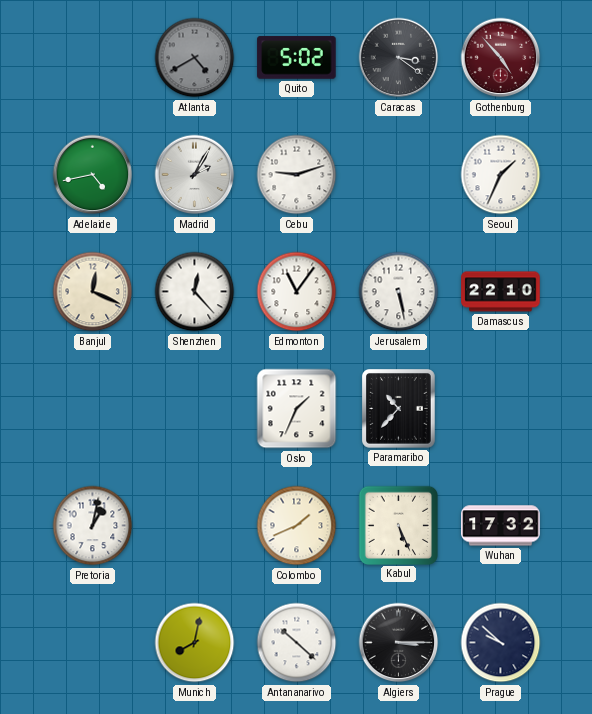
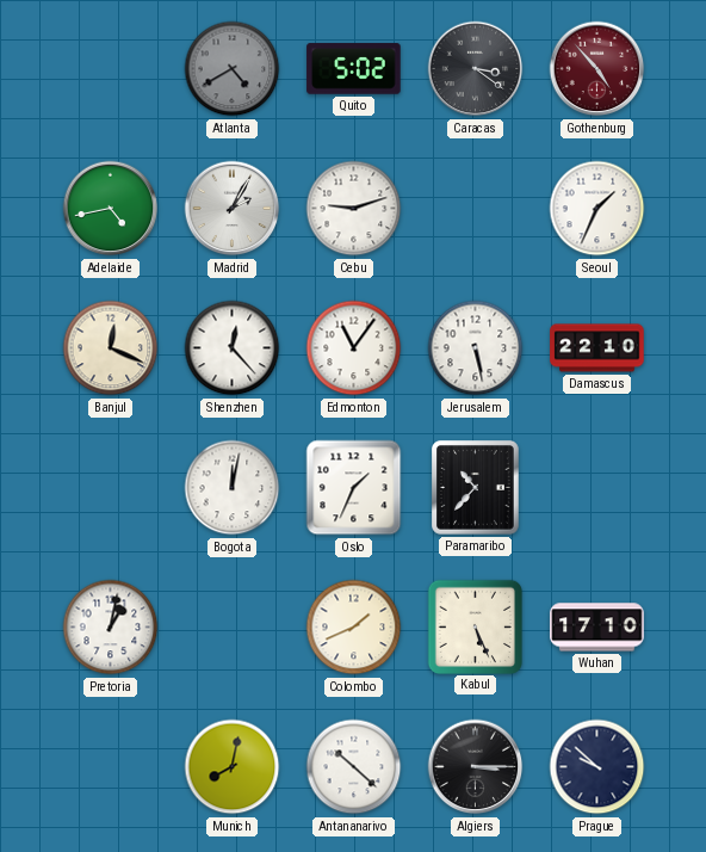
Bogota: none -> 12:02 (233, 488)
Wuhan: 17:32 -> 17:10 (597, 628)
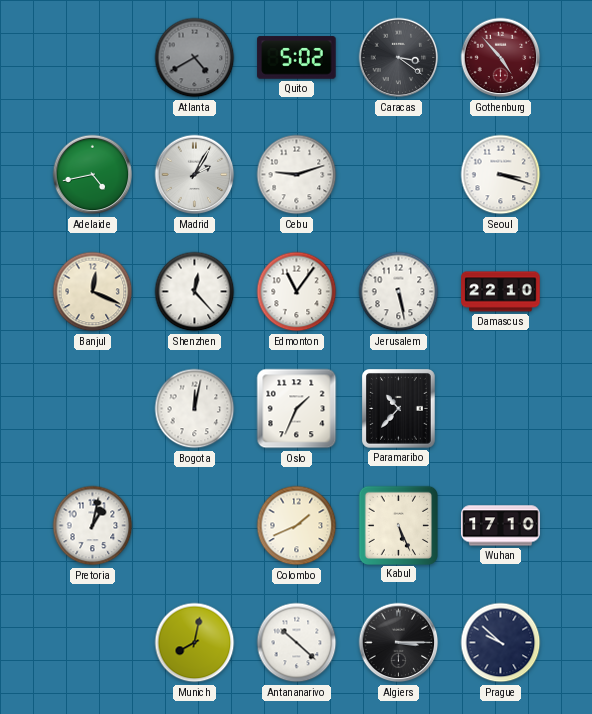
Seoul: 1:34 -> 3:18 (501, 175)
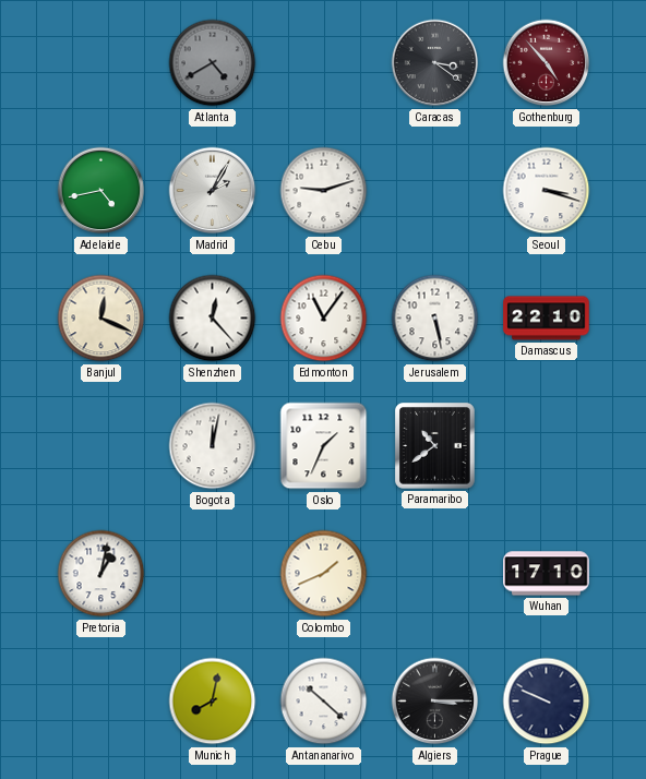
Quito: 5:02 -> none (297, 58)
Paramaribo: 10:37 -> 10:39 (435, 446)
Kabul: 5:26 -> none (398, 525)
Prague: 9:52 -> 9:49 (547, 702)
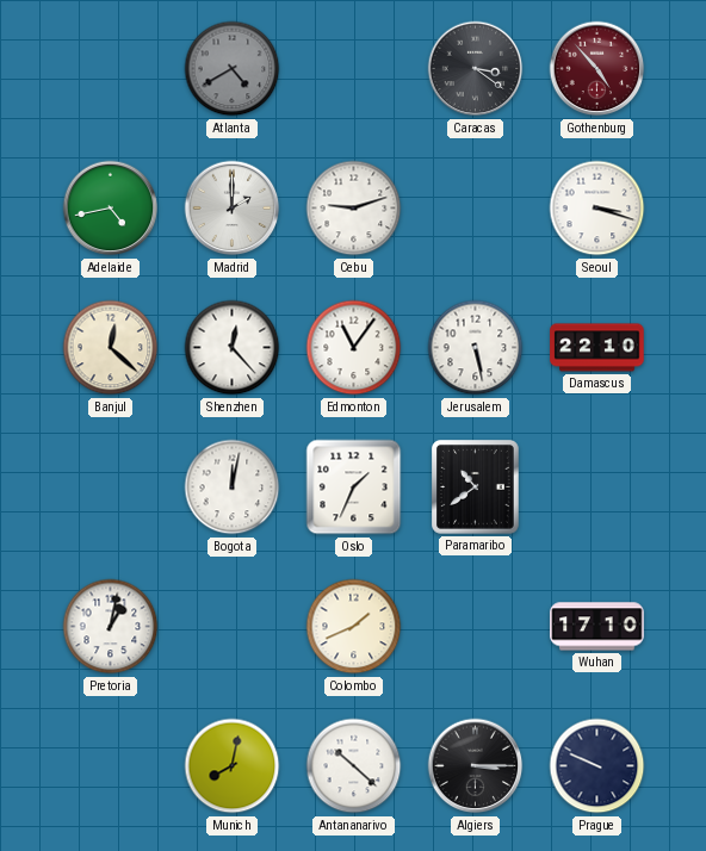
Madrid: 2:05 -> 2:00 (233, 209)
Banjul: 12:19 -> 12:22 (111, 348)
